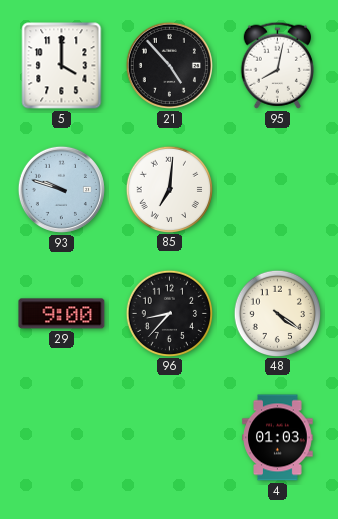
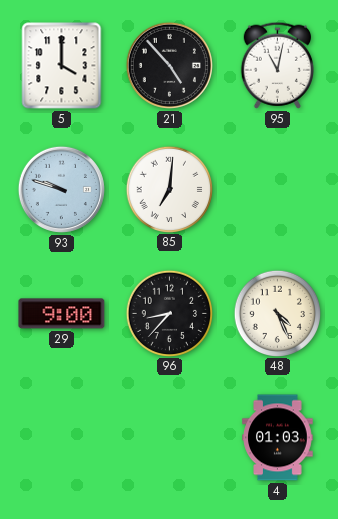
95: 8:02 -> 11:02 (277, 65)
48: 4:21 -> 4:26 (277, 313)
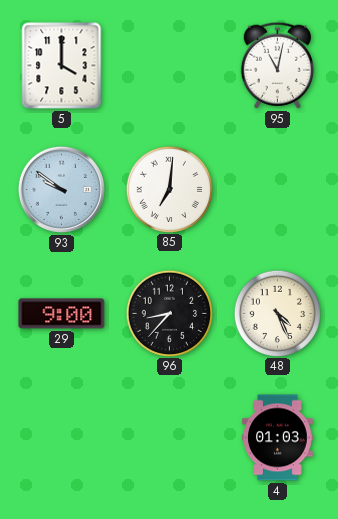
21: 4:53 -> none (169, 65)
93: 9:48 -> 9:51 (61, 189)
